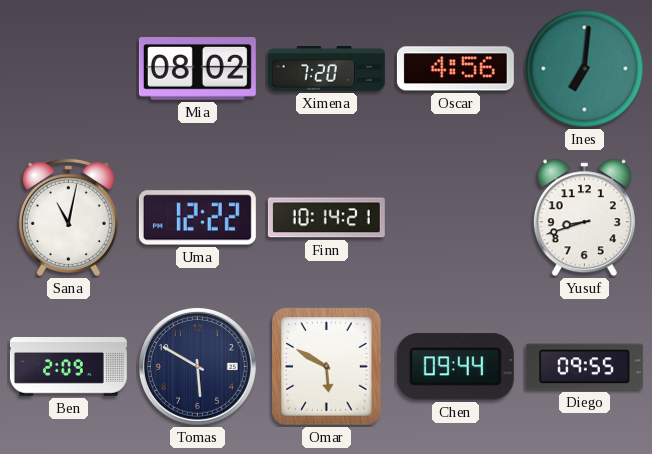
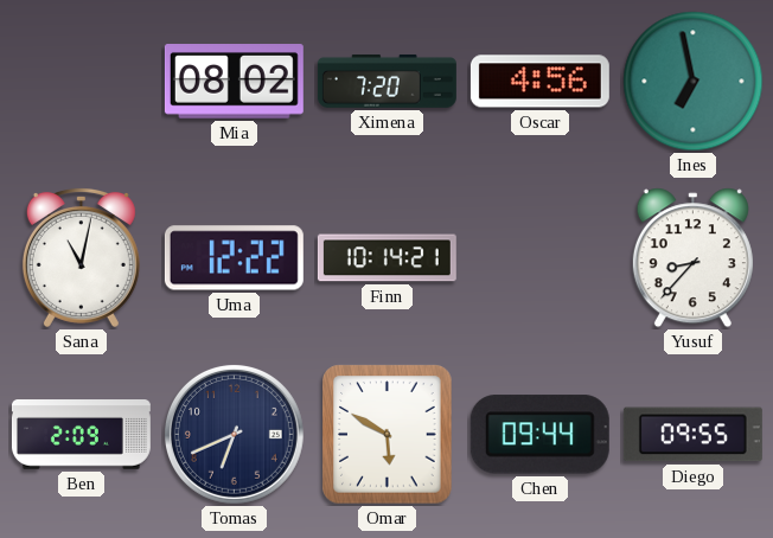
Ines: 7:01 -> 6:58 (694, 82)
Yusuf: 8:42 -> 8:37 (692, 258)
Tomas: 5:50 -> 6:41 (234, 434)
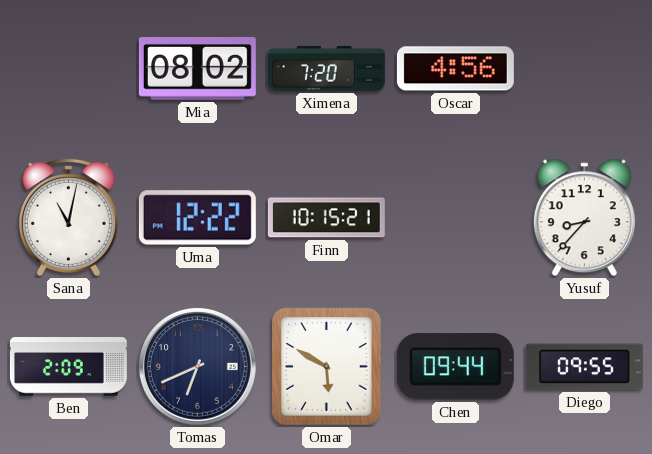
Ines: 6:58 -> none (694, 82)
Finn: 10:14 -> 10:15 (326, 218)
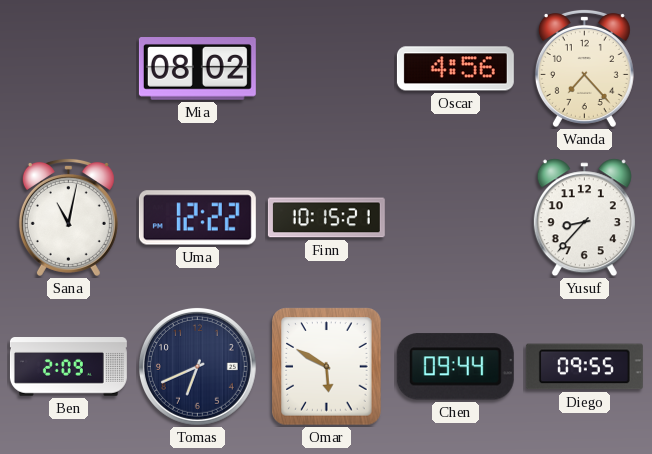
Ximena: 7:20 -> none (326, 68)
Wanda: none -> 7:23 (584, 69)
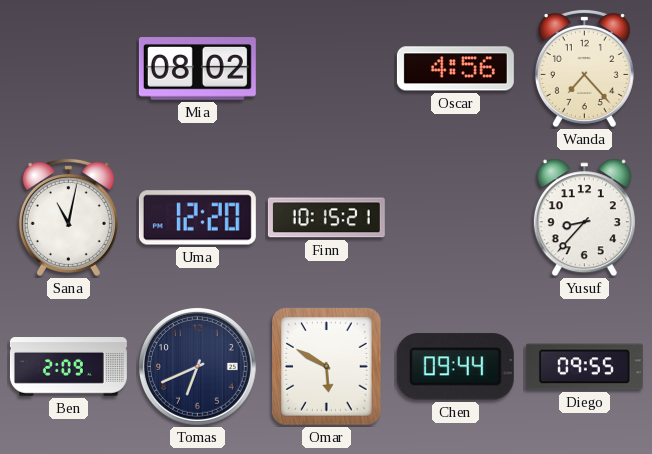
Uma: 12:22 -> 12:20 (197, 218)
